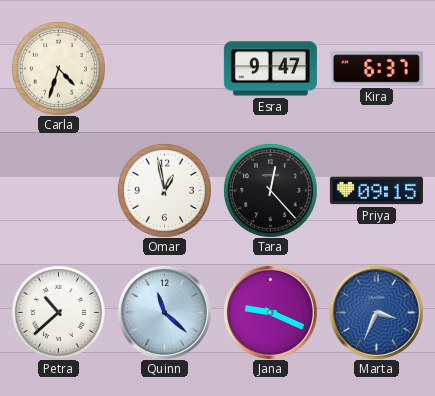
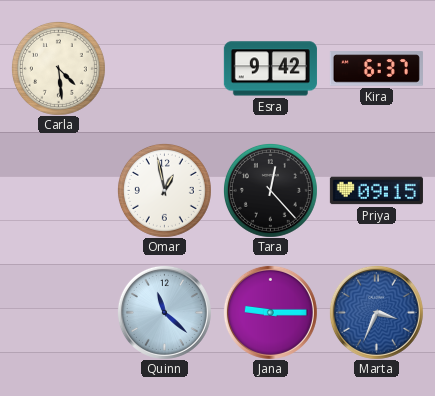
Carla: 4:33 -> 4:29 (58, 68)
Esra: 9:47 -> 9:42 (270, 69)
Petra: 10:38 -> none (58, 312)
Jana: 9:19 -> 9:15 (270, 312)
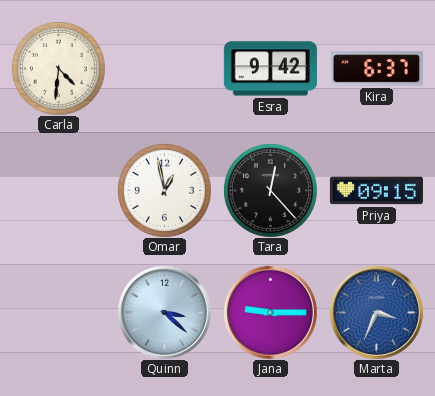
Carla: 4:29 -> 4:31 (58, 68)
Quinn: 11:22 -> 3:22 (164, 312)
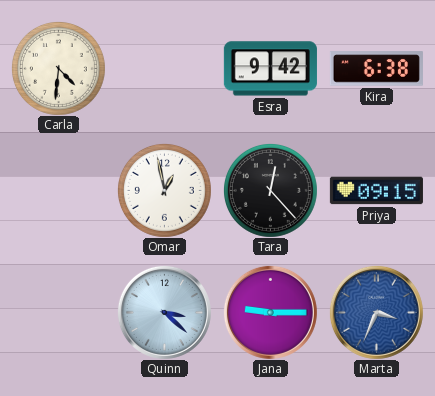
Kira: 6:37 -> 6:38 (376, 69)
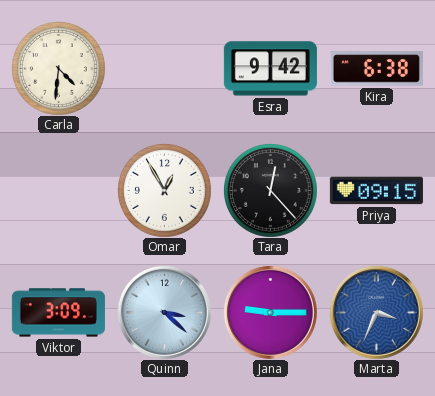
Omar: 12:58 -> 12:55 (164, 190)
Viktor: none -> 3:09 (58, 313)
